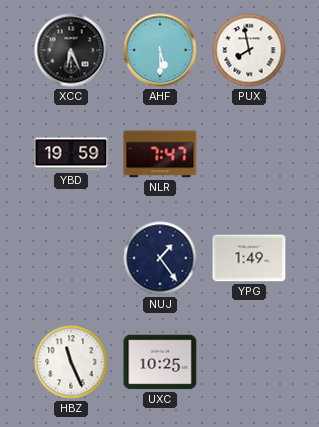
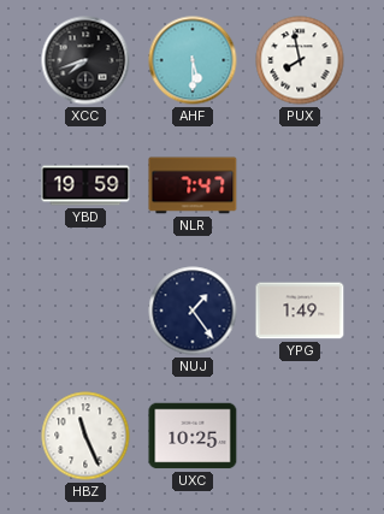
XCC: 6:26 -> 7:42 (85, 60)
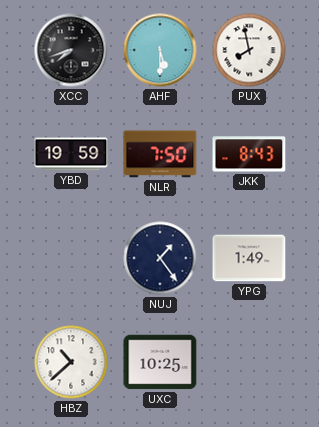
NLR: 7:47 -> 7:50 (160, 154)
JKK: none -> 8:43 (249, 154)
HBZ: 11:26 -> 10:38 (71, 362)
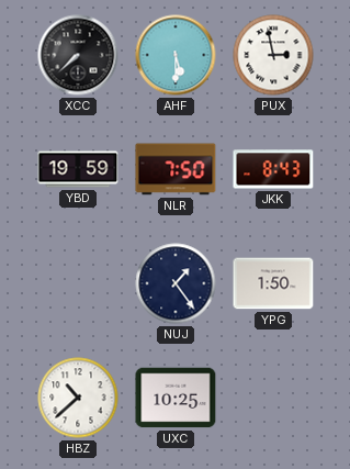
XCC: 7:42 -> 7:38 (78, 55)
PUX: 7:58 -> 2:58 (273, 55)
YPG: 1:49 -> 1:50 (273, 283)
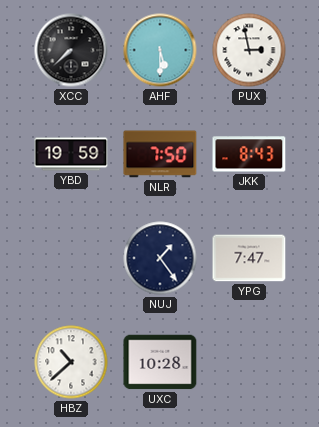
YPG: 1:50 -> 7:47 (249, 258)
UXC: 10:25 -> 10:28 (160, 362)
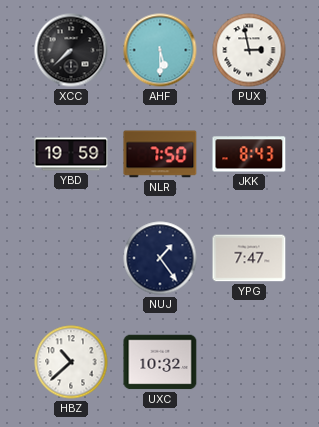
UXC: 10:28 -> 10:32 (160, 362)
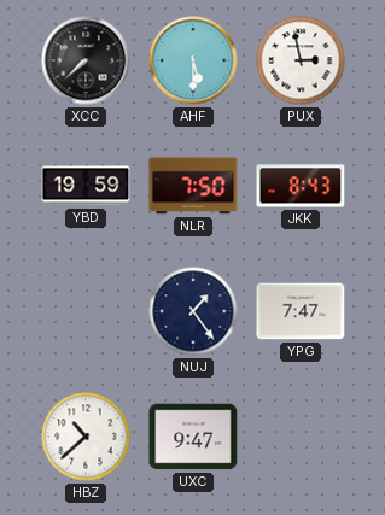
UXC: 10:32 -> 9:47 (193, 437)
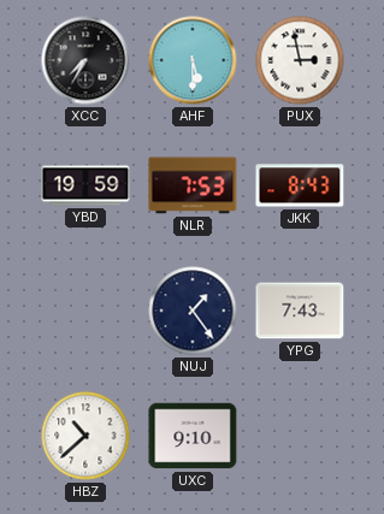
XCC: 7:38 -> 7:35 (85, 60)
NLR: 7:50 -> 7:53 (193, 185)
YPG: 7:47 -> 7:43 (300, 311)
UXC: 9:47 -> 9:10 (193, 436)
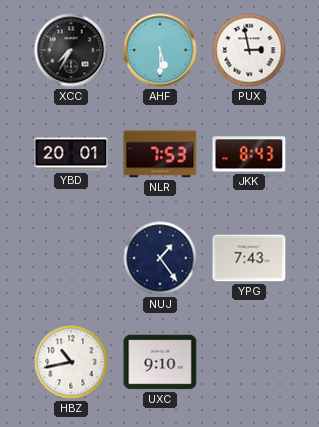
YBD: 19:59 -> 20:01 (71, 154)
HBZ: 10:38 -> 10:43 (71, 362)
